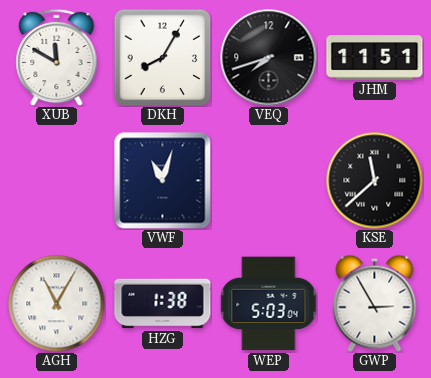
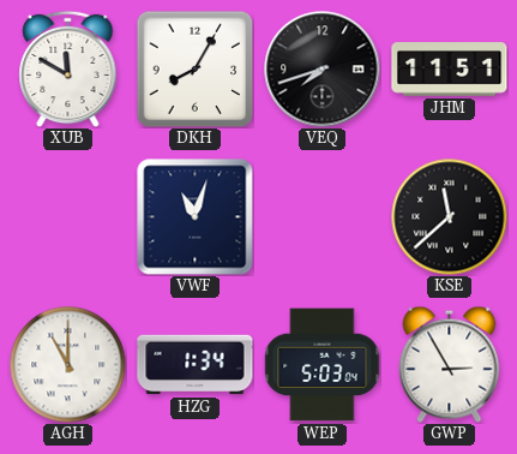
AGH: 11:05 -> 11:00 (67, 364)
HZG: 1:38 -> 1:34 (196, 365)
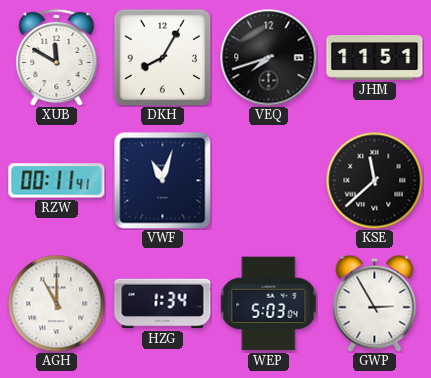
RZW: none -> 00:11 (57, 181)
